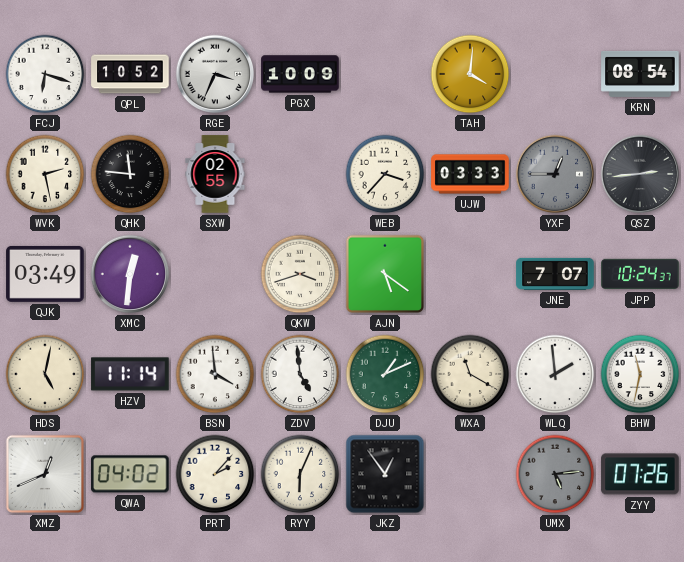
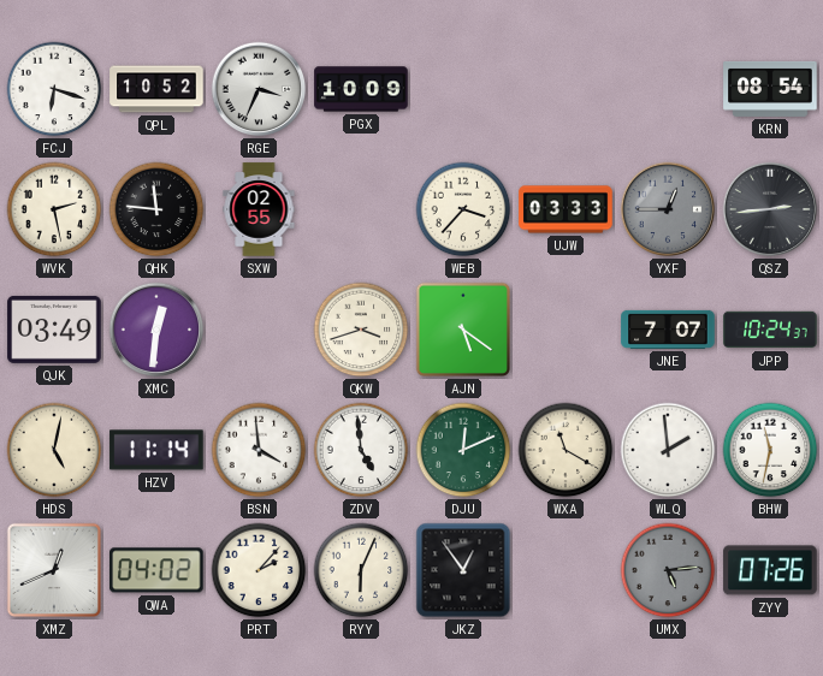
TAH: 4:01 -> none (470, 74)
DJU: 1:11 -> 12:11 (463, 450)
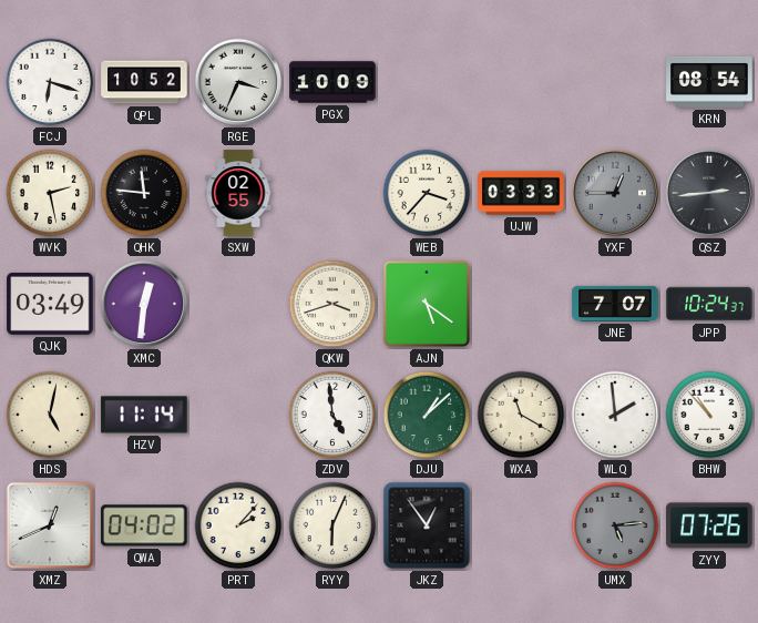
BSN: 3:59 -> none (259, 450)
DJU: 12:11 -> 1:08 (427, 415)
BHW: 11:32 -> 10:53 (709, 415)
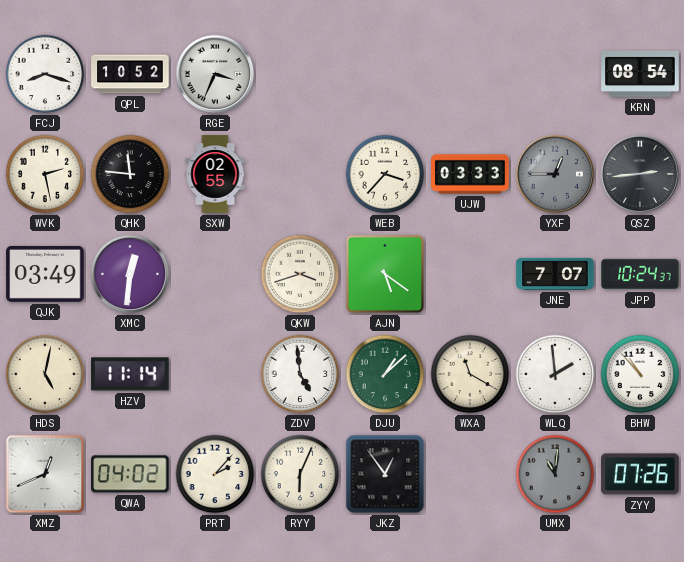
FCJ: 6:18 -> 8:18 (45, 74)
PGX: 10:09 -> none (332, 82)
UMX: 5:14 -> 11:01 (555, 474)
